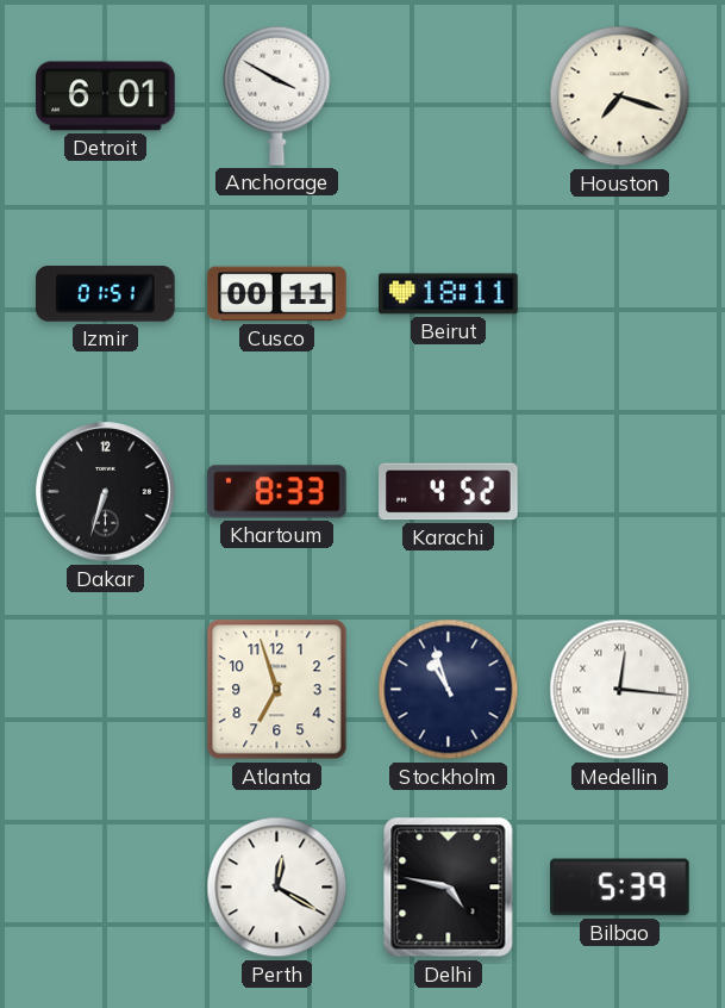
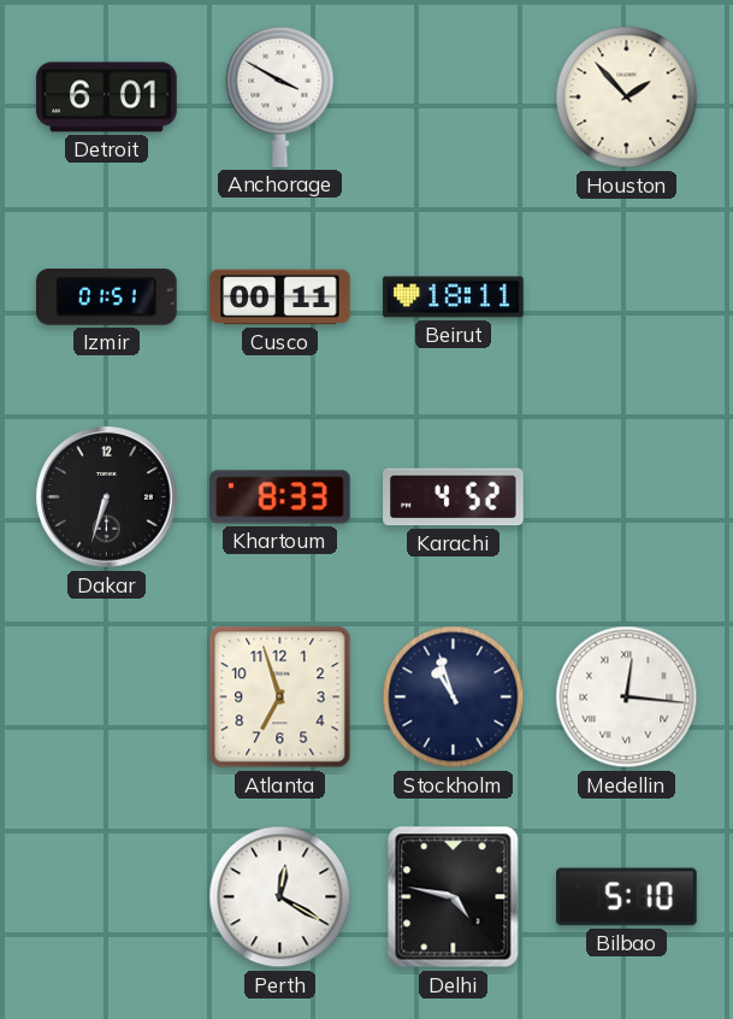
Houston: 7:18 -> 1:53 (627, 98)
Bilbao: 5:39 -> 5:10 (627, 897)
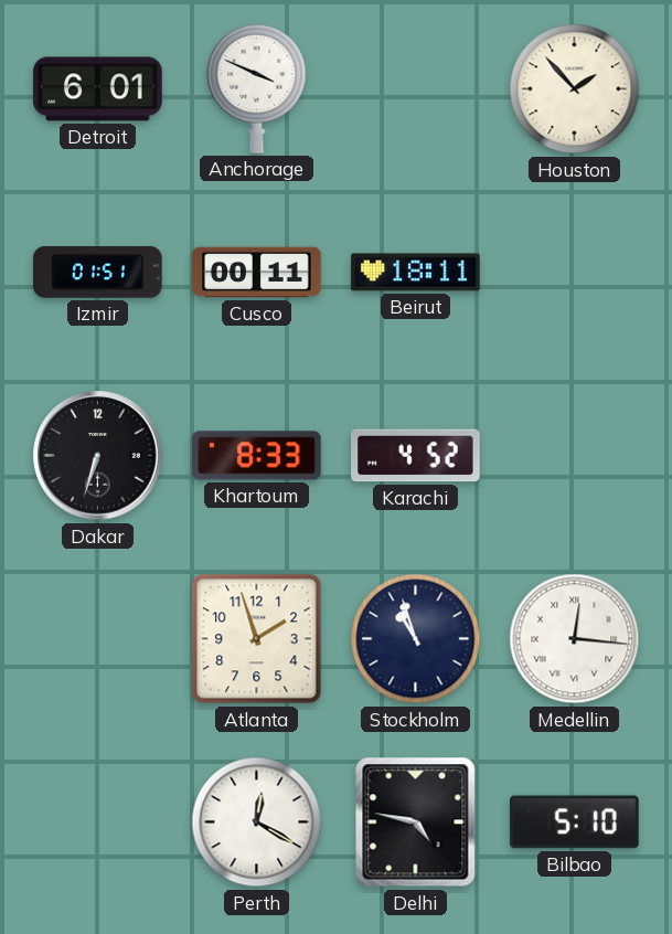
Anchorage: 3:50 -> 3:49 (257, 88)
Atlanta: 6:57 -> 1:57 (257, 639)
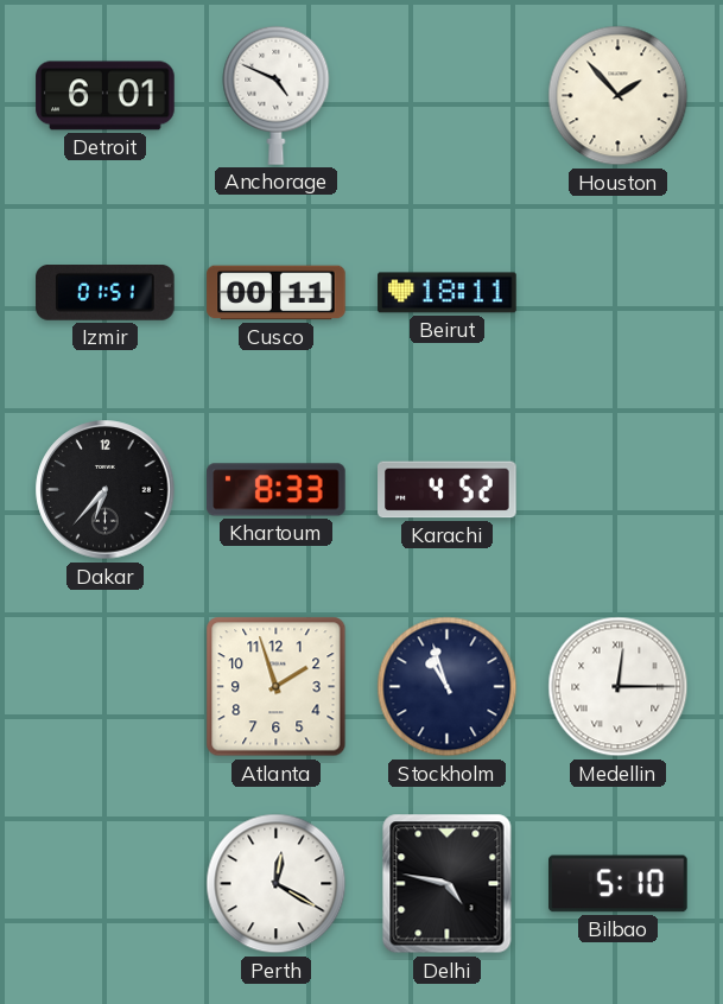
Anchorage: 3:49 -> 4:49 (277, 95)
Dakar: 6:33 -> 6:37 (106, 490)
Medellin: 12:16 -> 12:15 (619, 687)
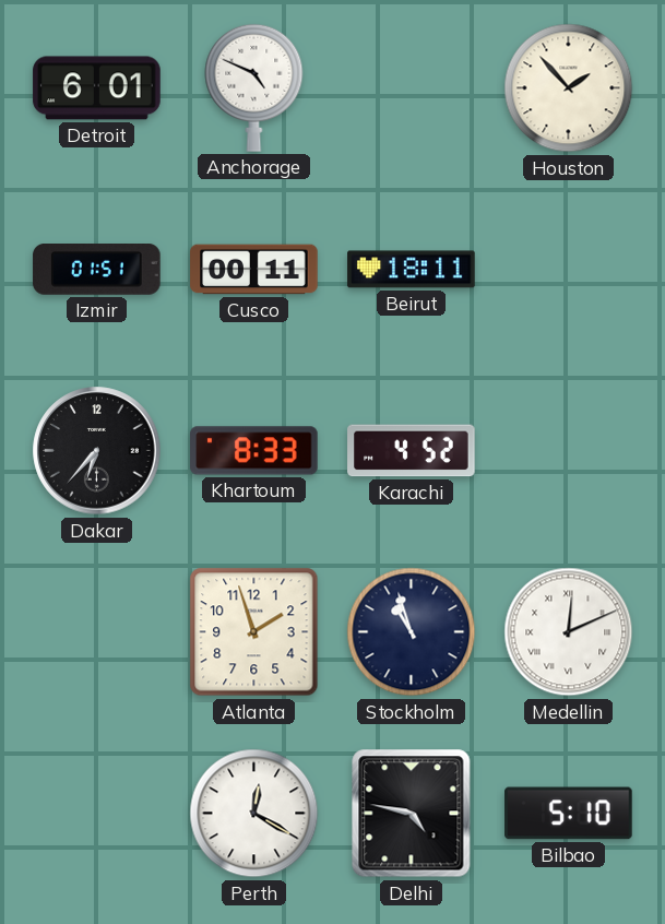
Medellin: 12:15 -> 12:11 (569, 632)
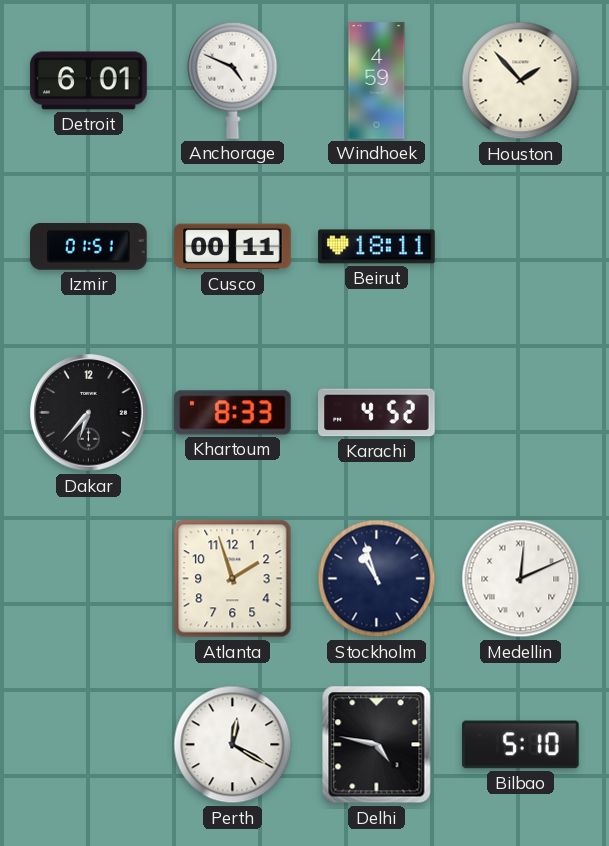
Windhoek: none -> 4:59 (377, 81)
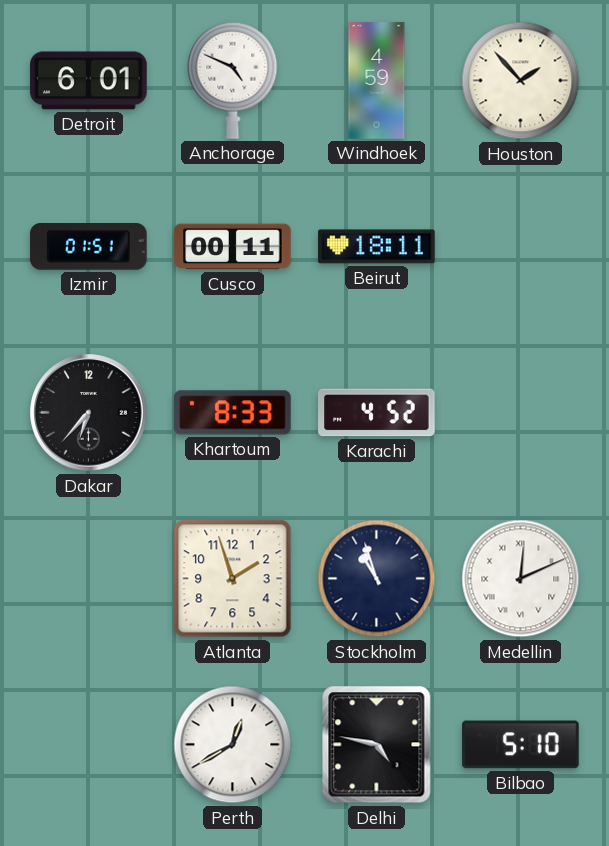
Perth: 12:20 -> 12:40 (233, 745)
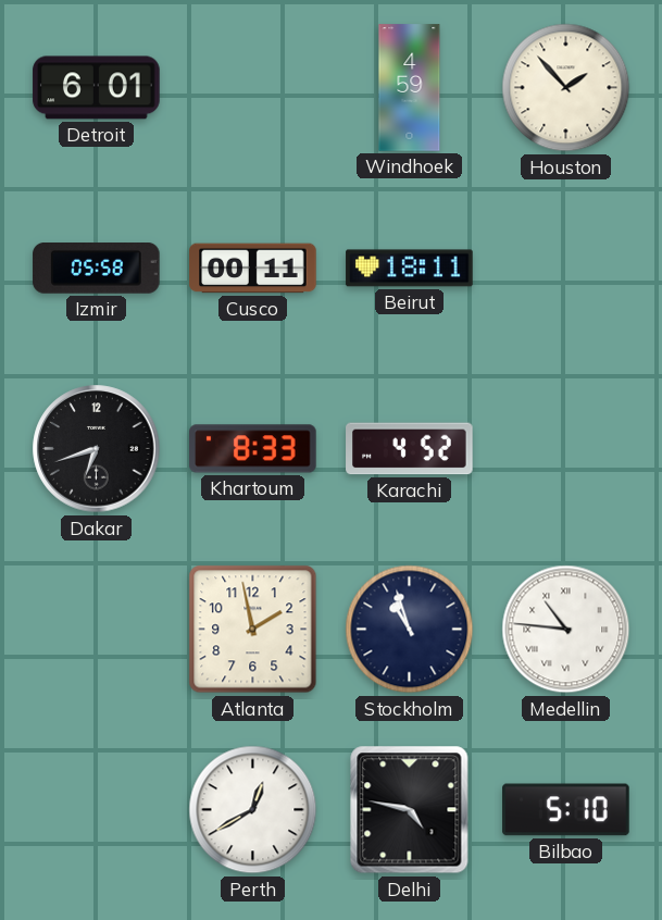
Anchorage: 4:49 -> none (233, 80)
Izmir: 01:51 -> 05:58 (97, 269)
Dakar: 6:37 -> 6:42 (97, 449)
Atlanta: 1:57 -> 1:58 (253, 630)
Medellin: 12:11 -> 10:46 (566, 630)
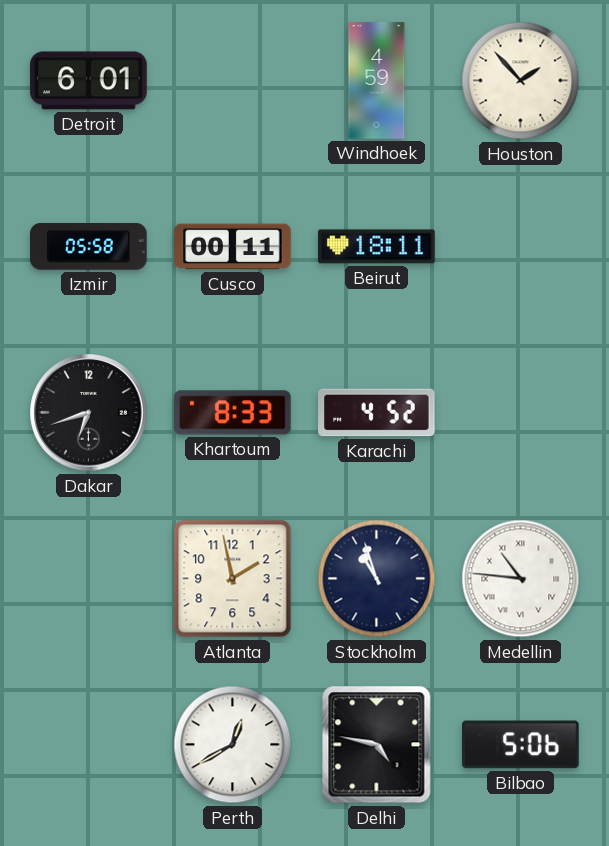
Bilbao: 5:10 -> 5:06 (521, 745)
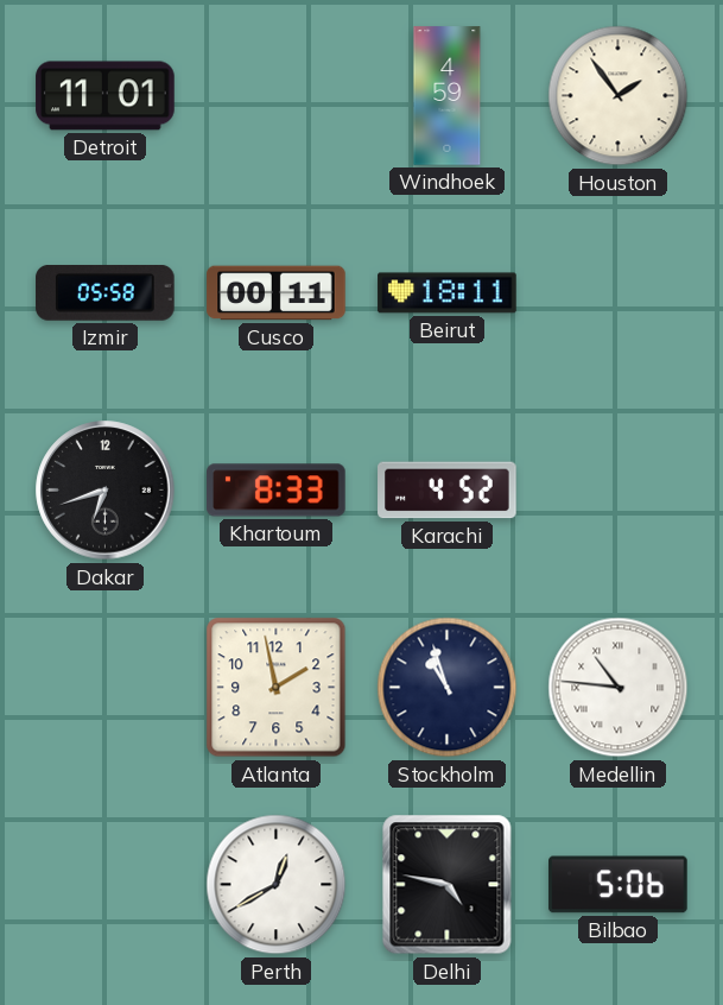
Detroit: 6:01 -> 11:01 (106, 96)
Houston: 1:53 -> 1:54 (619, 96)
